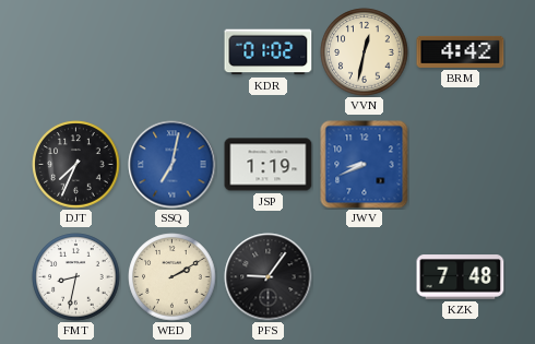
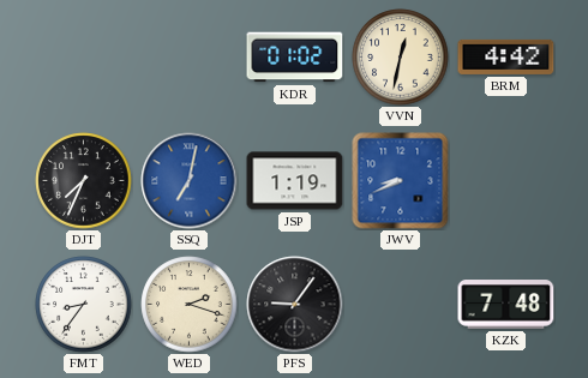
FMT: 8:32 -> 8:36 (84, 305)
WED: 2:10 -> 2:18 (190, 305)
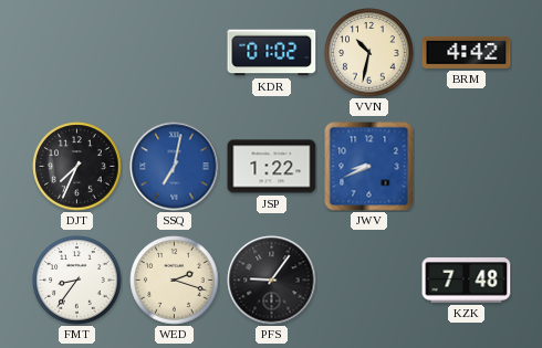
VVN: 12:32 -> 10:32 (369, 53)
JSP: 1:19 -> 1:22 (272, 167)
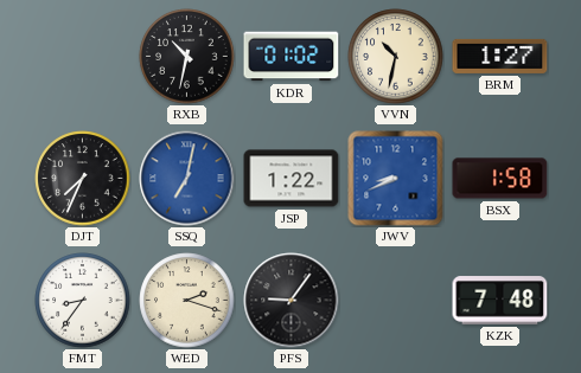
RXB: none -> 10:32 (187, 57)
BRM: 4:42 -> 1:27 (500, 56)
BSX: none -> 1:58 (500, 179)
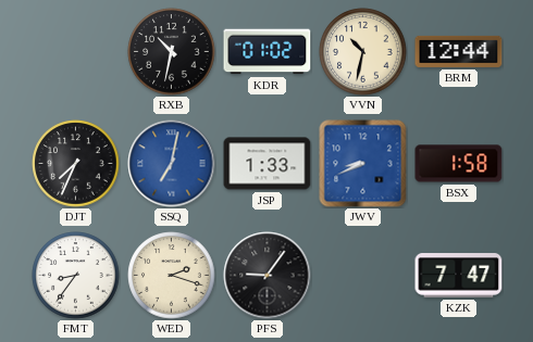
BRM: 1:27 -> 12:44 (459, 51)
JSP: 1:22 -> 1:33 (268, 164)
KZK: 7:48 -> 7:47 (459, 276)
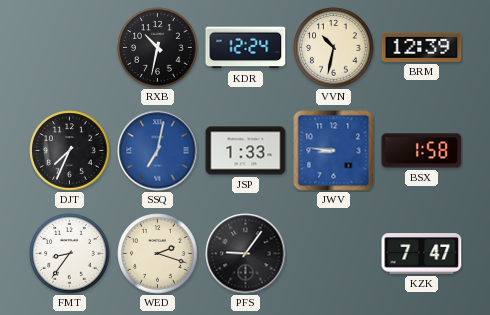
KDR: 01:02 -> 12:24 (246, 48)
BRM: 12:44 -> 12:39 (422, 47)
JWV: 8:41 -> 8:46 (334, 151)
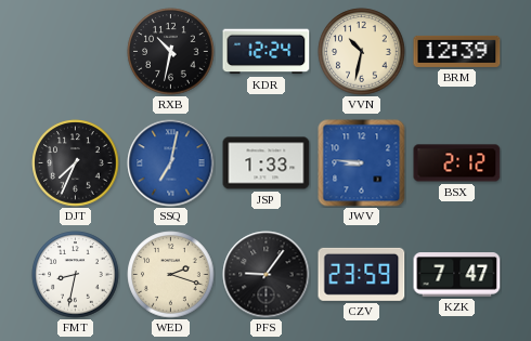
BSX: 1:58 -> 2:12 (457, 163)
FMT: 8:36 -> 8:32 (76, 275)
CZV: none -> 23:59 (362, 274)
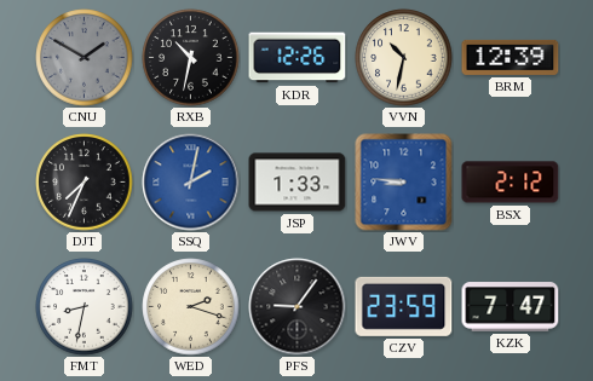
CNU: none -> 1:50 (85, 58)
KDR: 12:24 -> 12:26 (298, 58)
SSQ: 7:02 -> 2:02 (191, 183)
